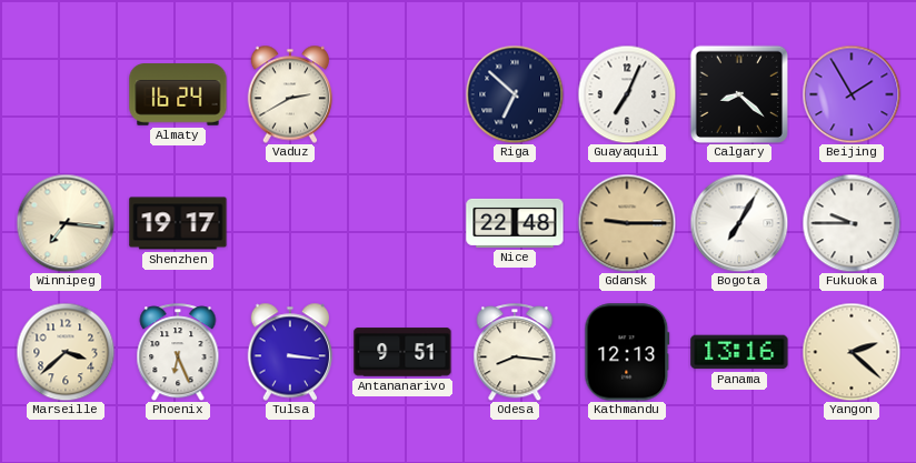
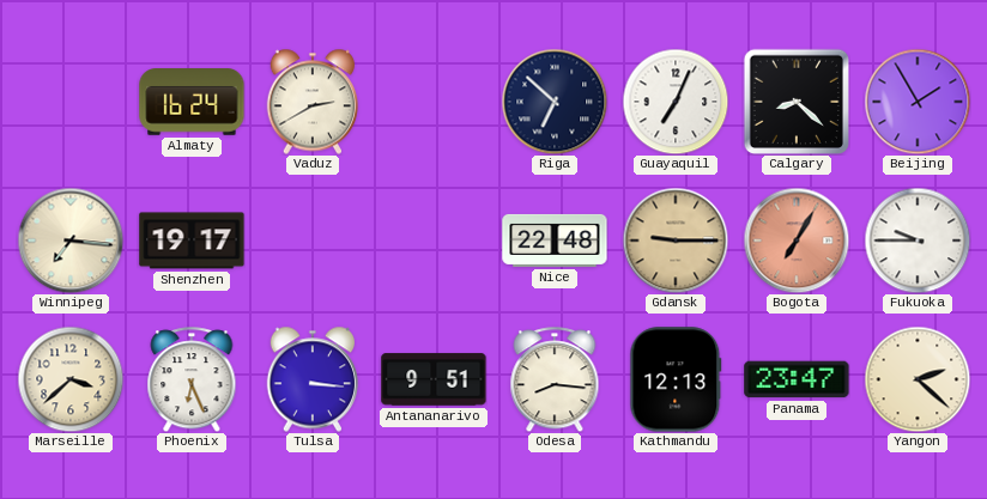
Bogota dial: white -> salmon (797, 241)
Panama: 13:16 -> 23:47 (797, 379)
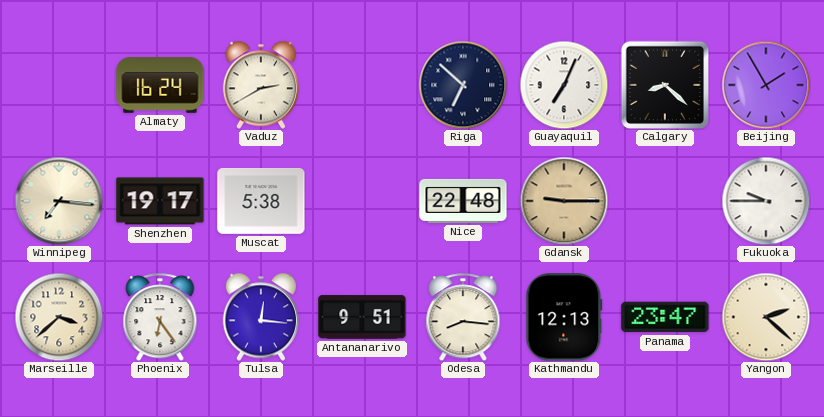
Muscat: none -> 5:38 (261, 201)
Bogota: 7:05 -> none (797, 241)
Phoenix: 6:26 -> 6:24 (160, 317)
Tulsa: 3:16 -> 12:16 (261, 317)
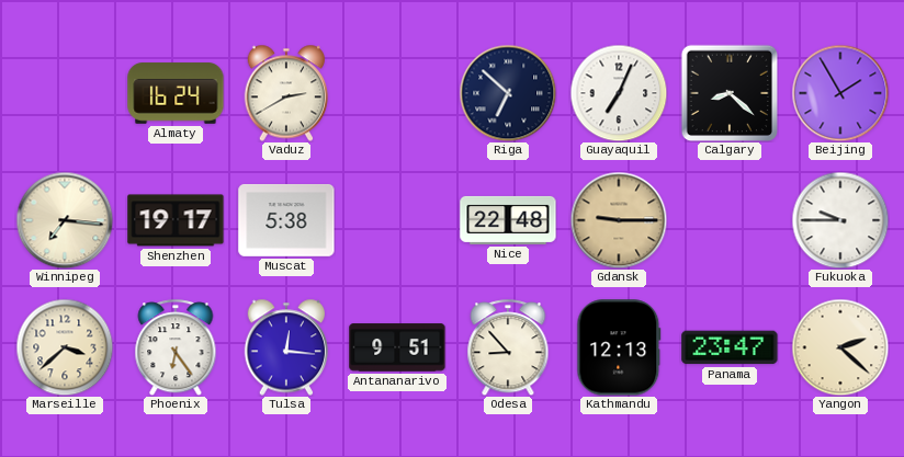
Odesa: 8:16 -> 8:53 (508, 347)
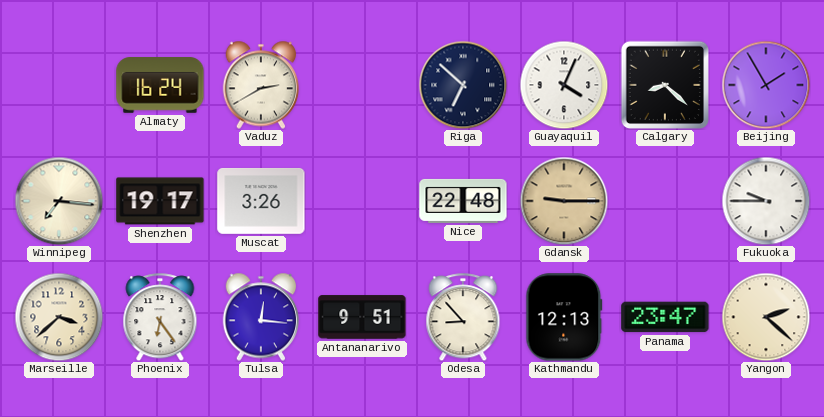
Guayaquil: 7:04 -> 4:04 (564, 85)
Muscat: 5:38 -> 3:26 (261, 201)
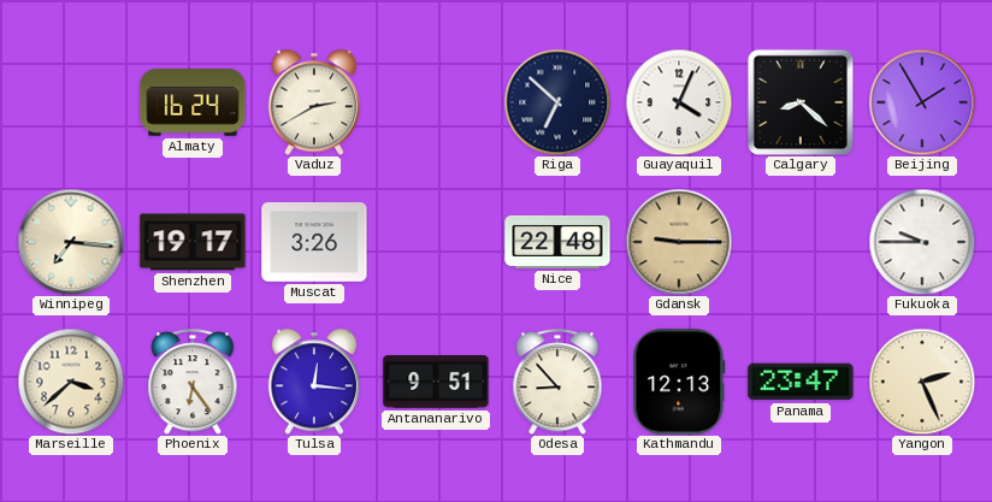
Yangon: 2:22 -> 2:26 (922, 382)
